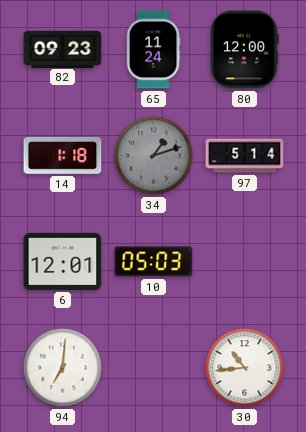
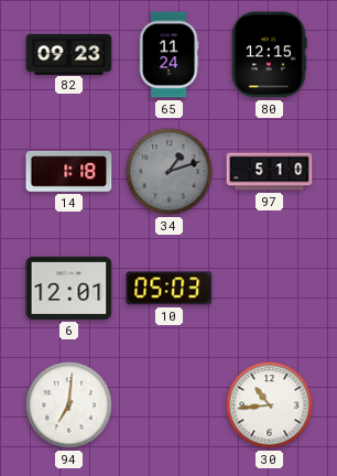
80: 12:00 -> 12:15 (270, 55)
97: 5:14 -> 5:10 (270, 172)
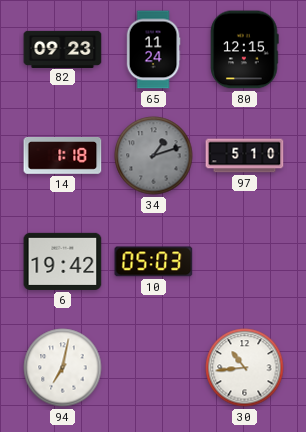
6: 12:01 -> 19:42 (63, 261)
94: 7:01 -> 7:02 (63, 368)
